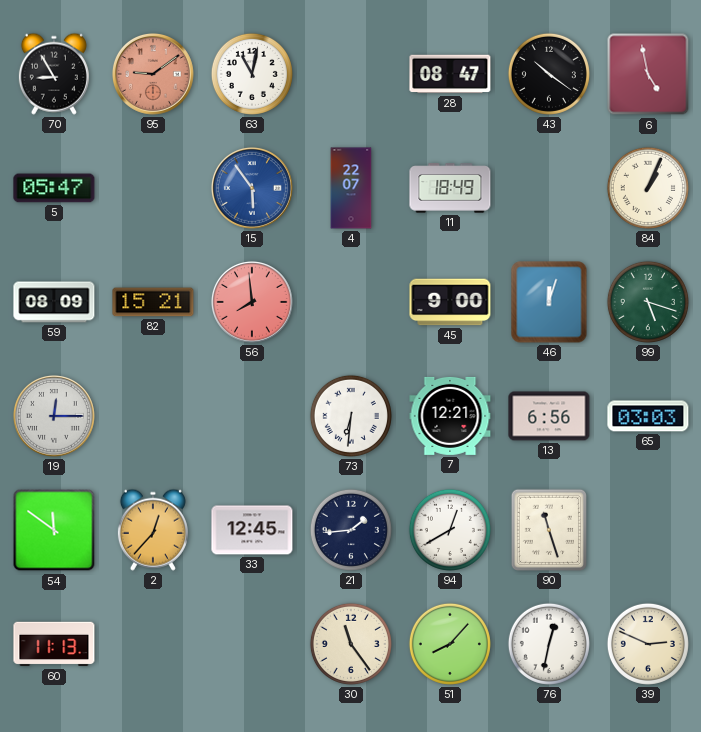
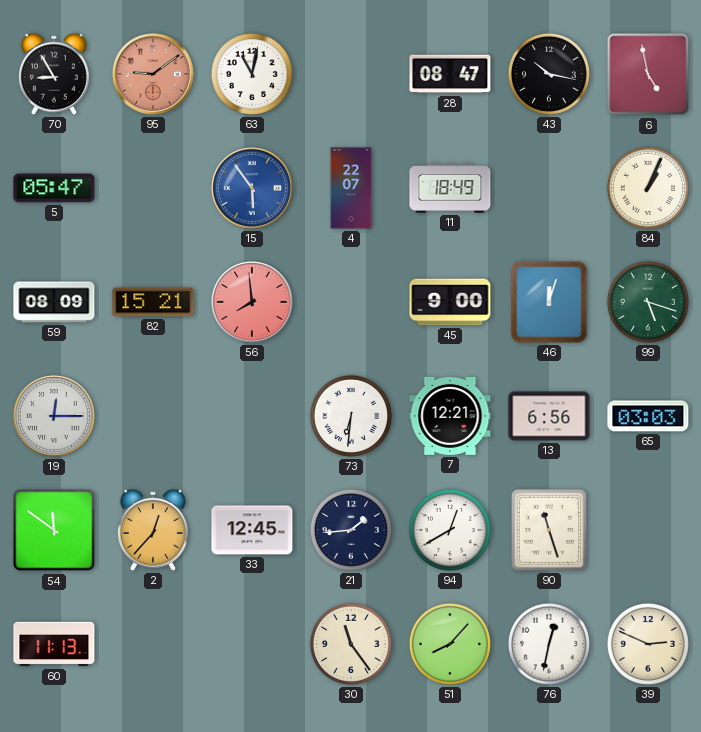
43: 10:21 -> 10:17 (549, 74)
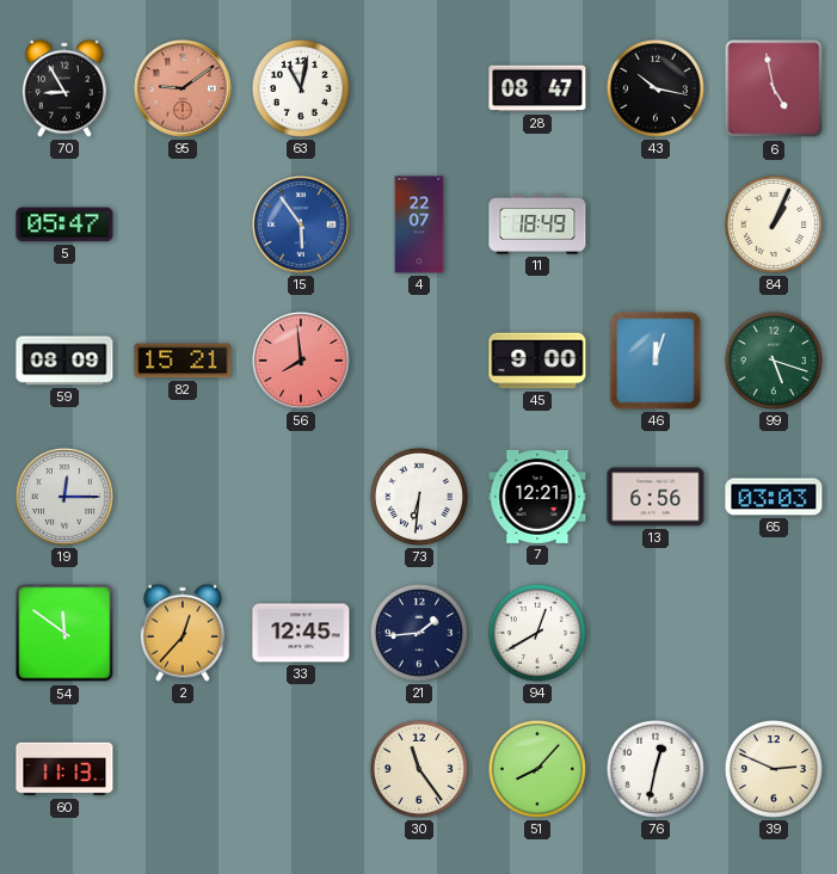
90: 11:27 -> none (549, 530)
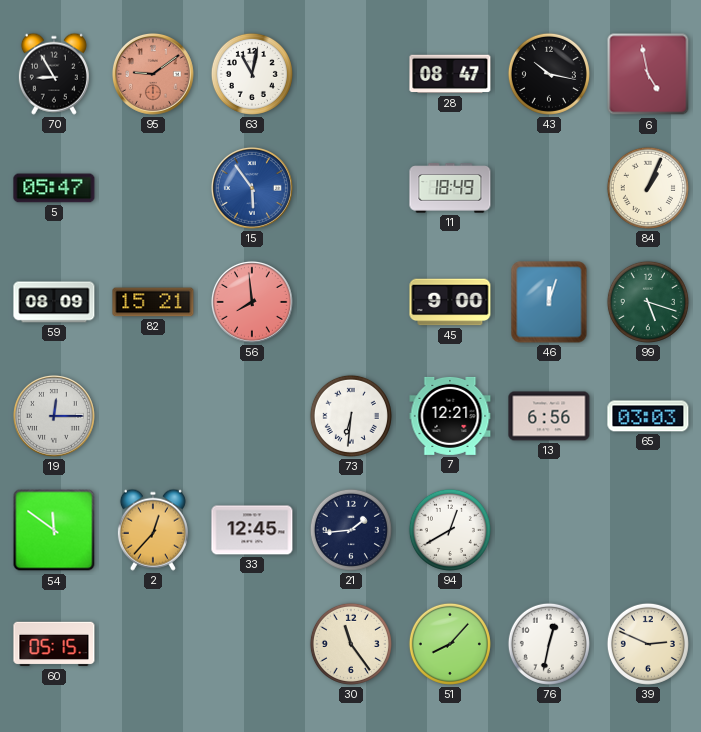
4: 22:07 -> none (419, 224)
60: 11:13 -> 05:15 (54, 644)
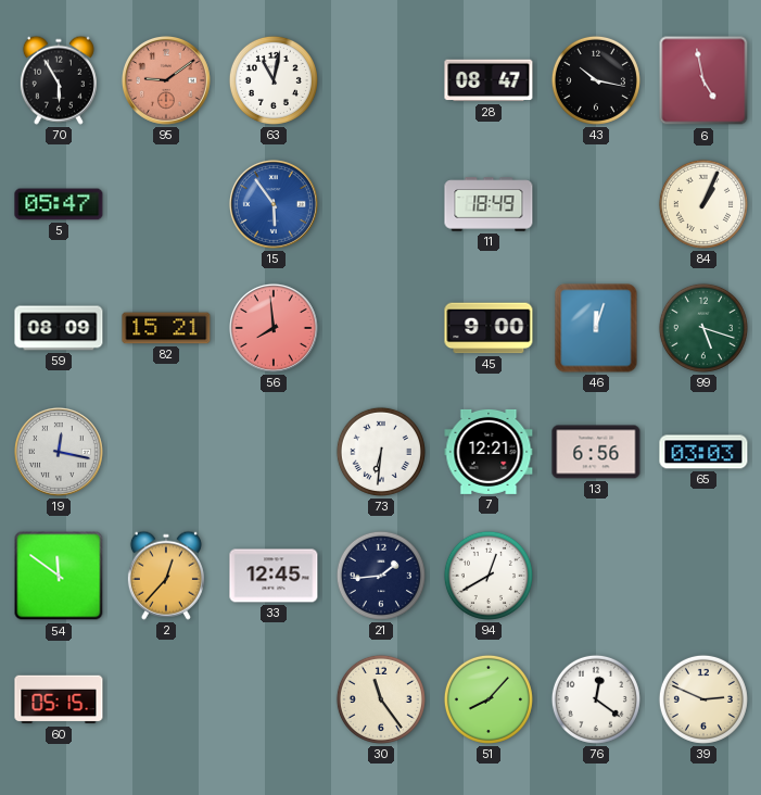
70: 8:55 -> 5:55 (59, 80)
19: 12:15 -> 12:17 (59, 452)
76: 12:32 -> 12:21 (596, 699)
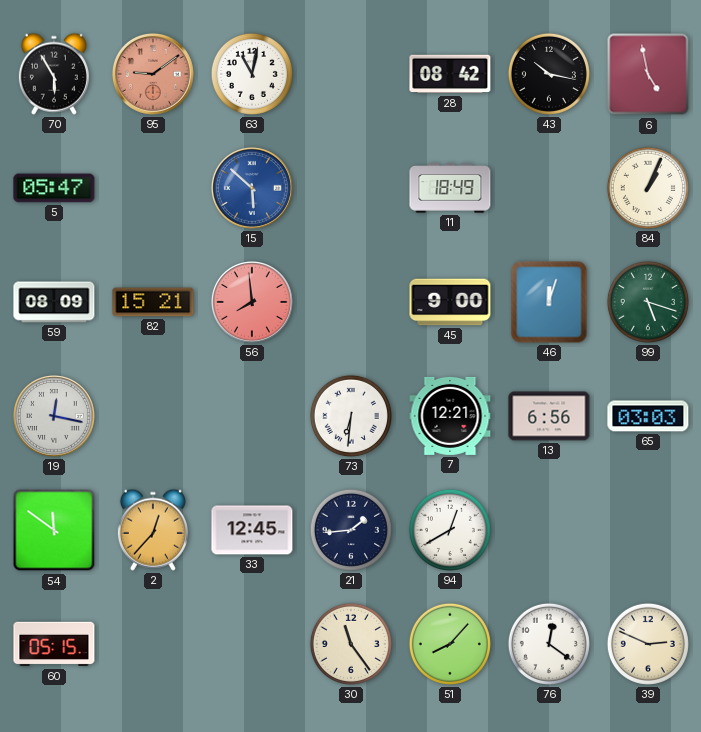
28: 08:47 -> 08:42 (450, 74)
15: 5:54 -> 5:52 (252, 188)
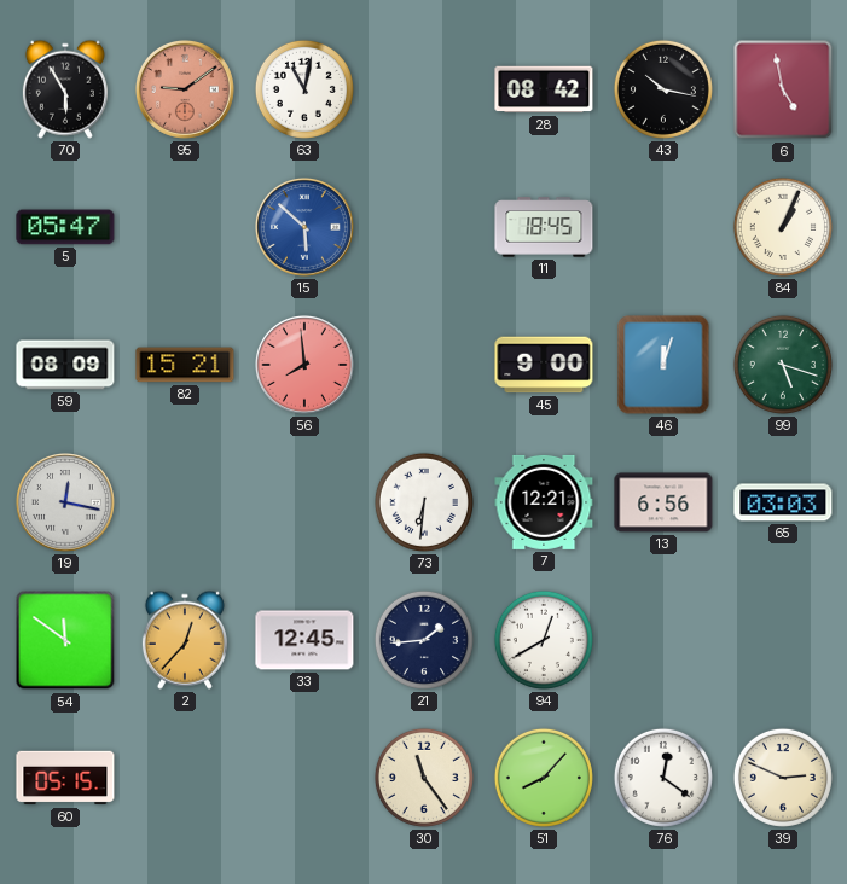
11: 18:49 -> 18:45 (544, 227)
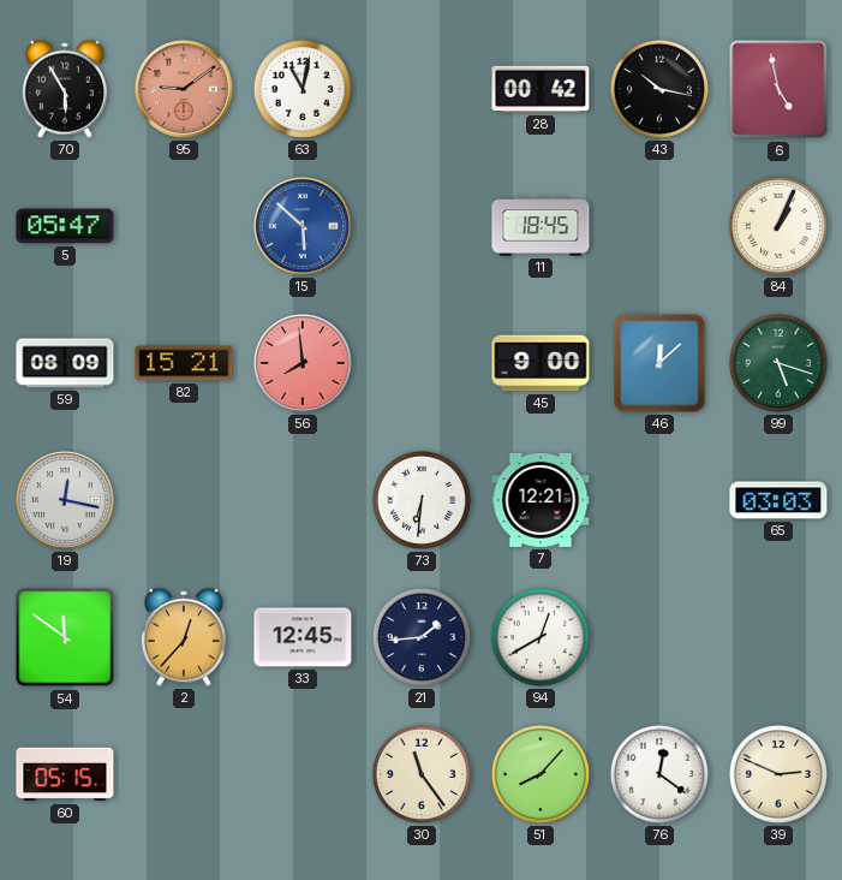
28: 08:42 -> 00:42 (541, 89)
46: 12:03 -> 12:08 (659, 363)
13: 6:56 -> none (663, 502)
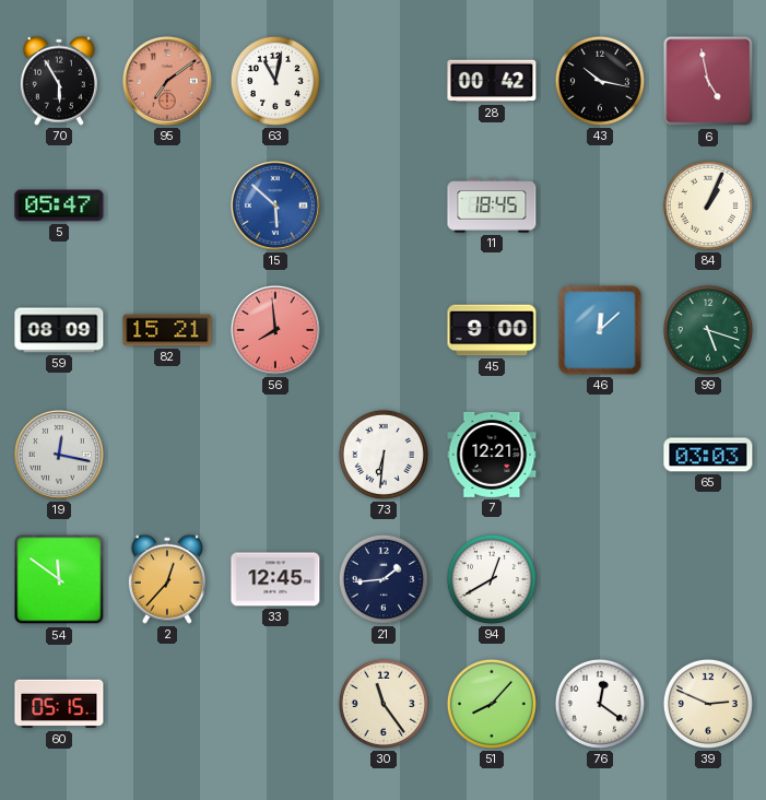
95: 9:09 -> 7:09 (167, 81)
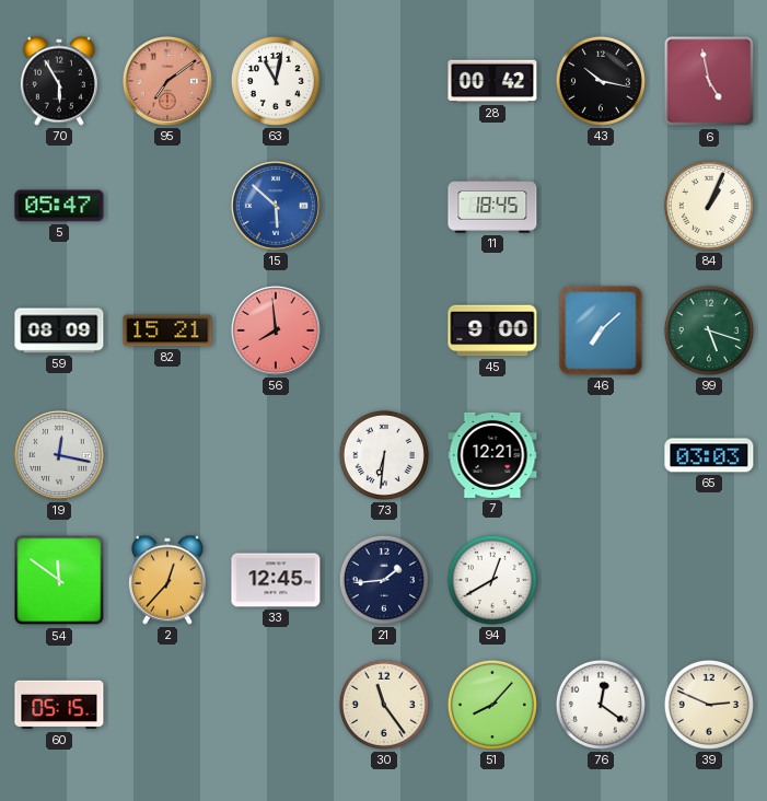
46: 12:08 -> 7:08 (601, 330)
